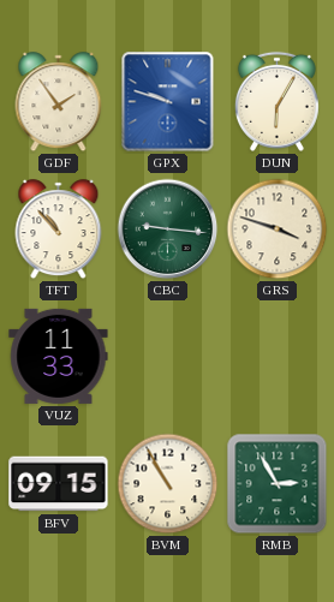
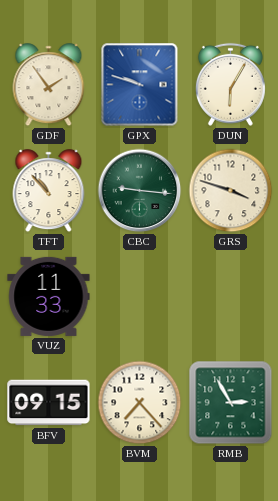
BVM: 10:55 -> 7:23 (140, 403)
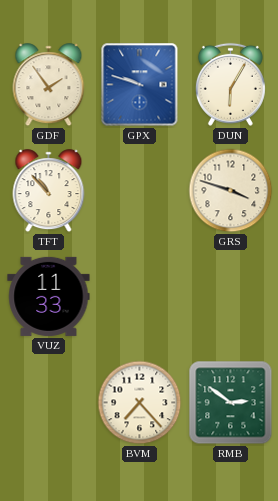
CBC: 9:16 -> none (140, 191)
BFV: 09:15 -> none (49, 403)
RMB: 2:55 -> 2:51 (231, 403)
